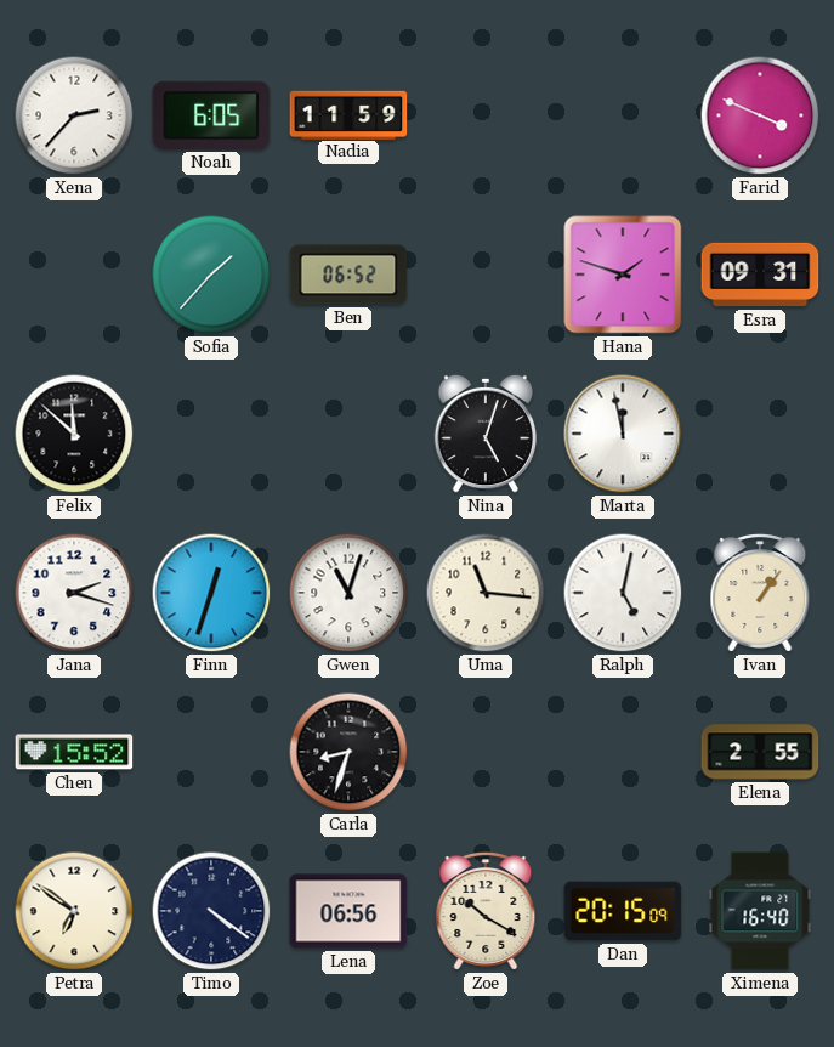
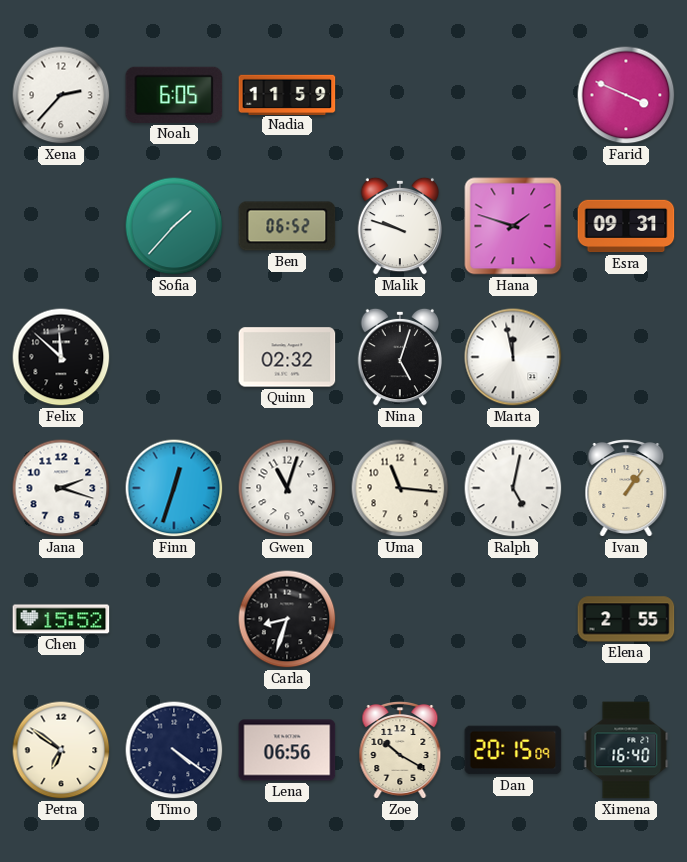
Malik: none -> 9:48 (399, 226)
Quinn: none -> 02:32 (287, 357)
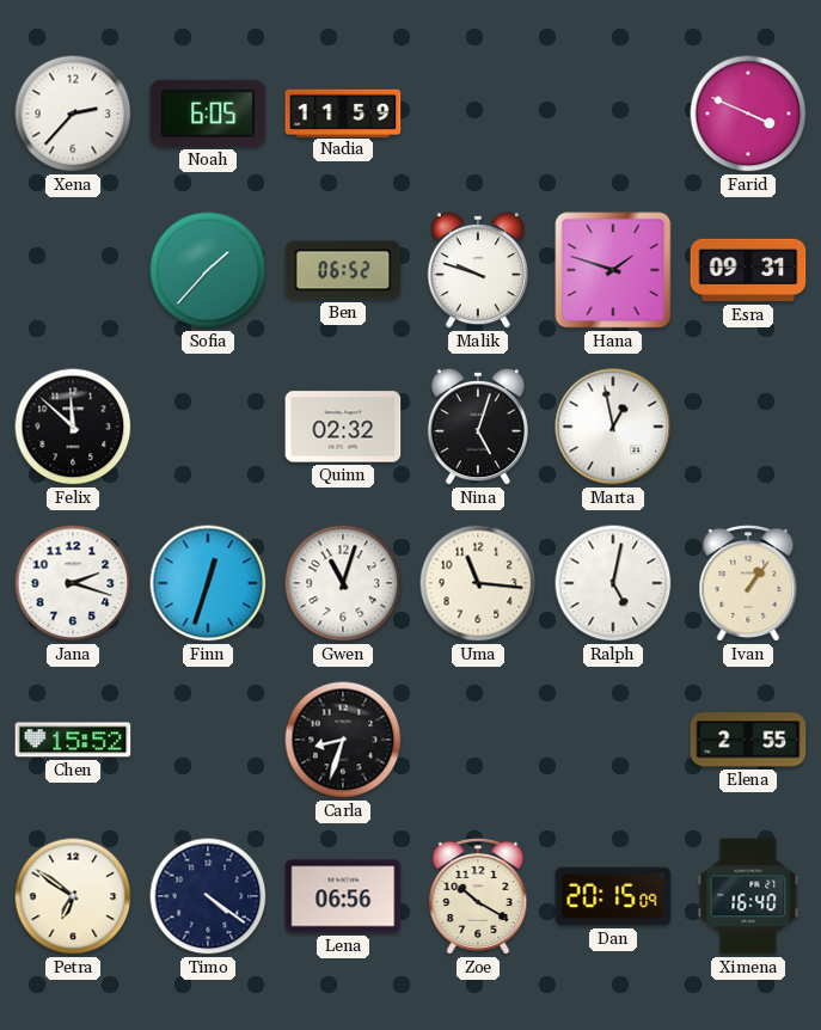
Marta: 11:58 -> 12:58 (613, 427)
